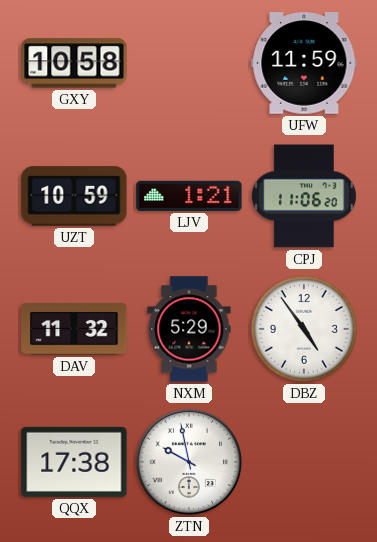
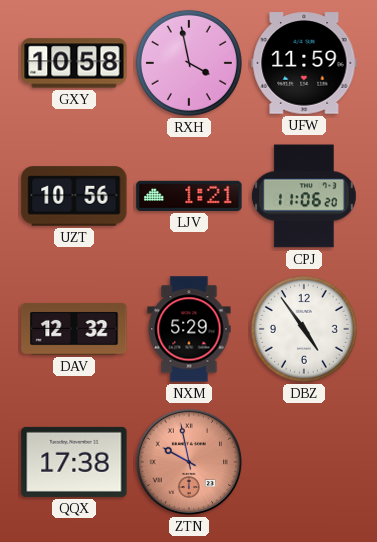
RXH: none -> 3:58 (189, 63)
UZT: 10:59 -> 10:56 (74, 196)
DAV: 11:32 -> 12:32 (74, 329)
ZTN dial: white -> salmon (189, 462)
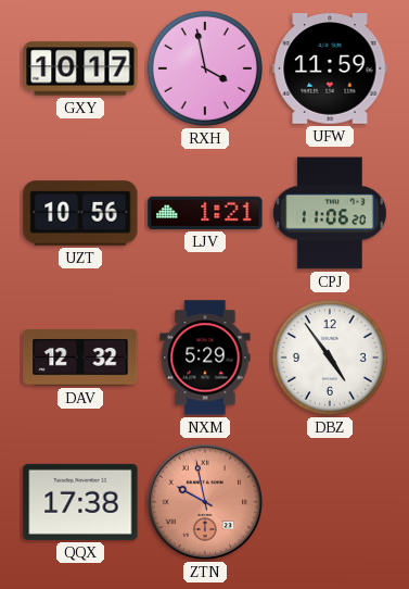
GXY: 10:58 -> 10:17 (80, 68)
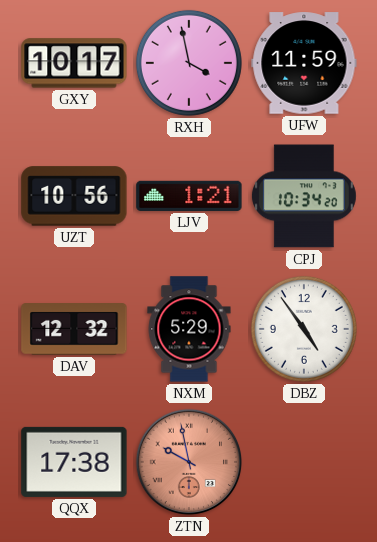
CPJ: 11:06 -> 10:34 (304, 196)
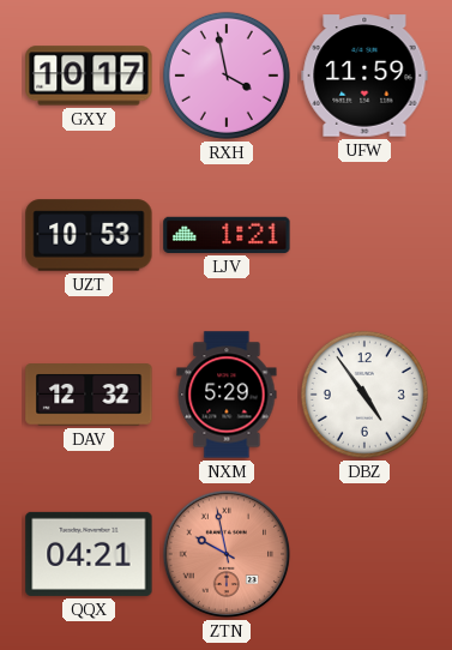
UZT: 10:56 -> 10:53 (89, 235)
CPJ: 10:34 -> none (304, 196)
QQX: 17:38 -> 04:21 (89, 554)
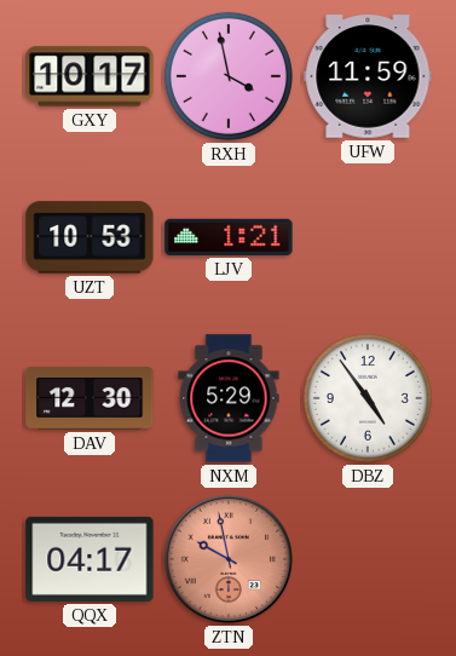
DAV: 12:32 -> 12:30 (90, 398)
QQX: 04:21 -> 04:17 (90, 559)
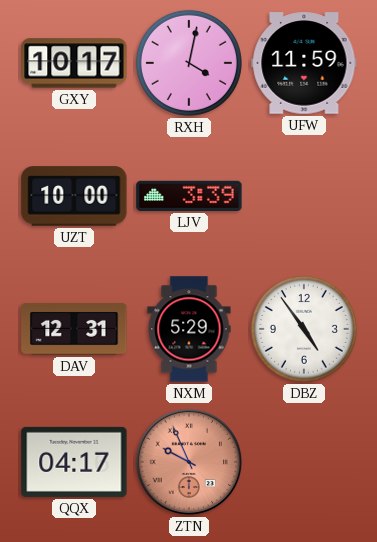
RXH: 3:58 -> 4:02 (189, 63)
UZT: 10:53 -> 10:00 (74, 196)
LJV: 1:21 -> 3:39 (189, 196)
DAV: 12:30 -> 12:31 (74, 329)
ZTN: 9:58 -> 9:56 (189, 462)
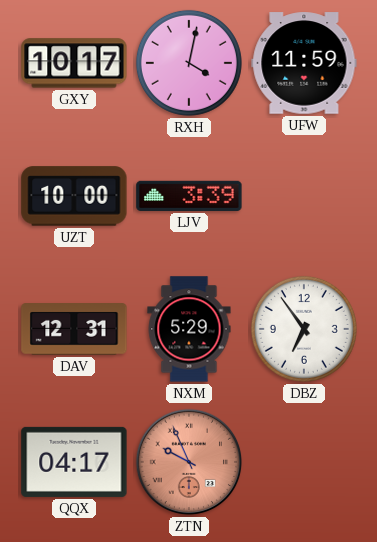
DBZ: 4:54 -> 6:54 (304, 329)
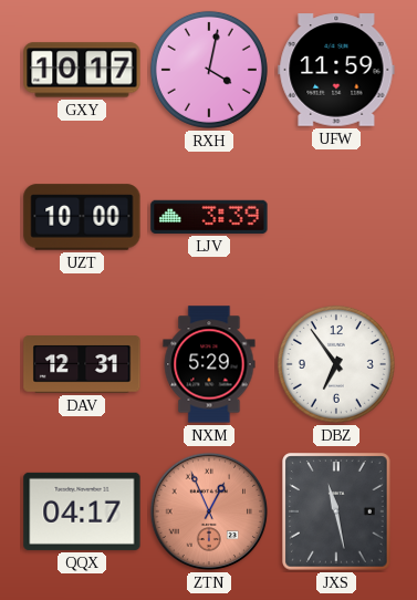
ZTN: 9:56 -> 12:56 (209, 511)
JXS: none -> 11:28 (336, 511)
